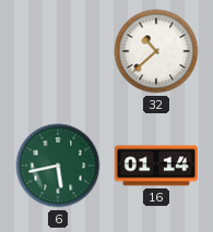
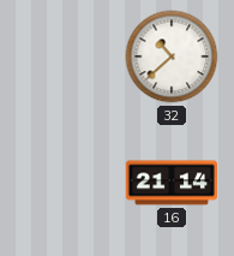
6: 5:43 -> none (58, 166)
16: 01:14 -> 21:14 (172, 183)
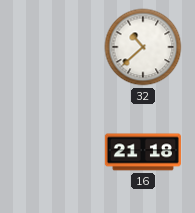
16: 21:14 -> 21:18 (143, 152)
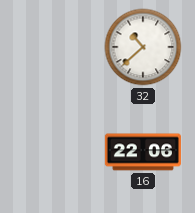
16: 21:18 -> 22:06 (143, 152)
